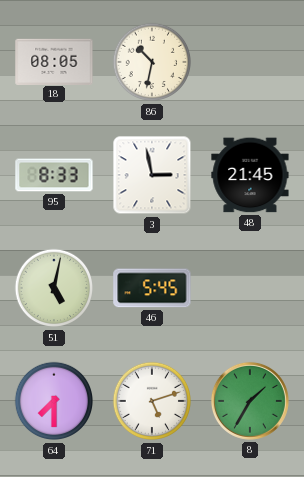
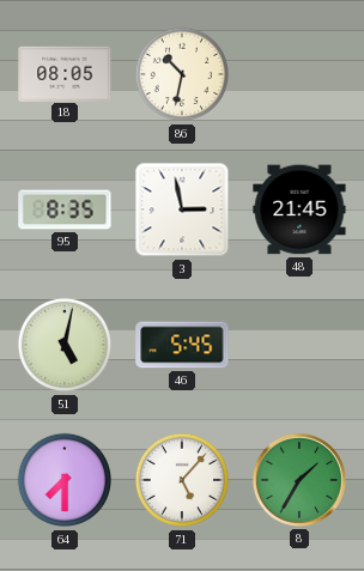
95: 8:33 -> 8:35 (65, 209)
71: 5:12 -> 5:07 (182, 480)
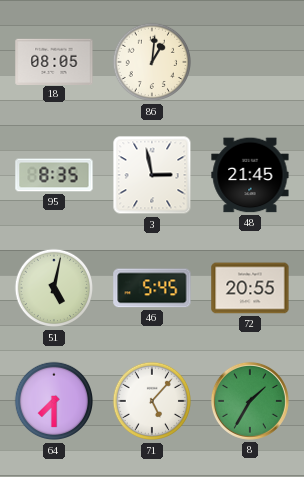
86: 10:32 -> 1:01 (152, 62)
72: none -> 20:55 (250, 288)
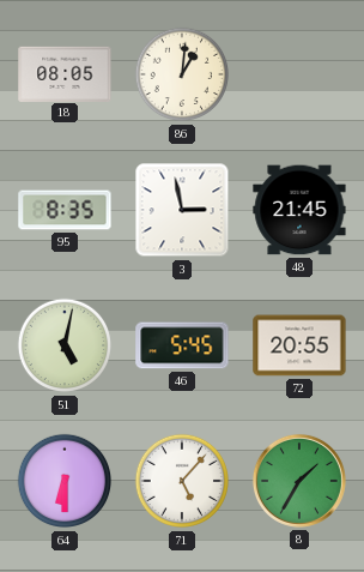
64: 7:30 -> 6:30 (65, 481)
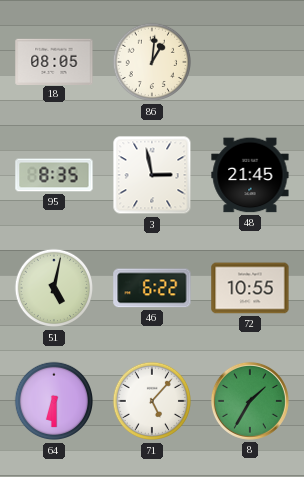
46: 5:45 -> 6:22 (152, 288)
72: 20:55 -> 10:55 (250, 288)
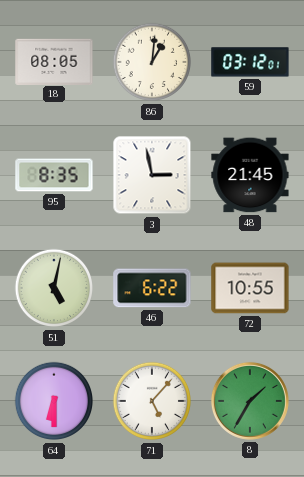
59: none -> 03:12 (250, 62)
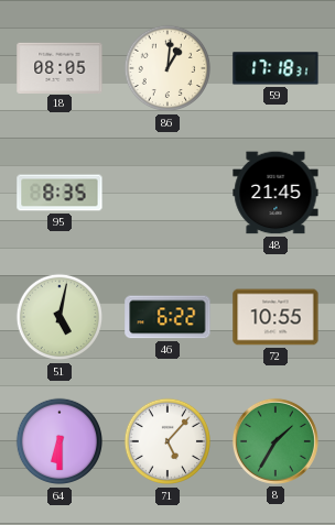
59: 03:12 -> 17:18 (275, 68)
3: 2:58 -> none (152, 175)
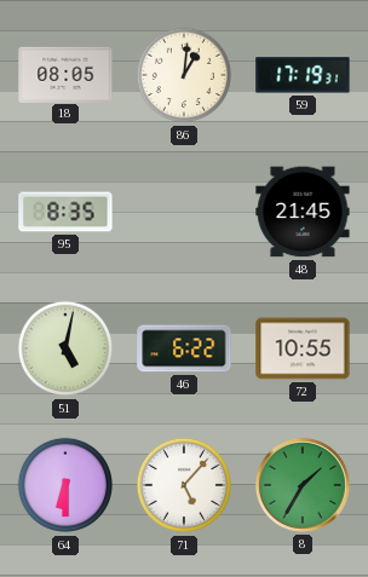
59: 17:18 -> 17:19 (303, 75)
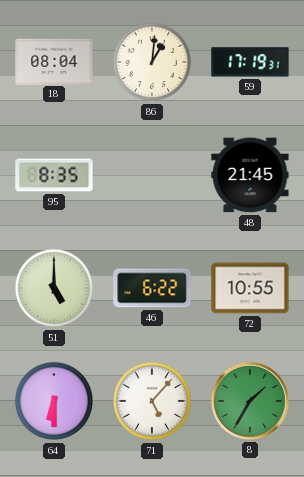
18: 08:05 -> 08:04 (54, 61)
51: 5:02 -> 5:00 (54, 288)
